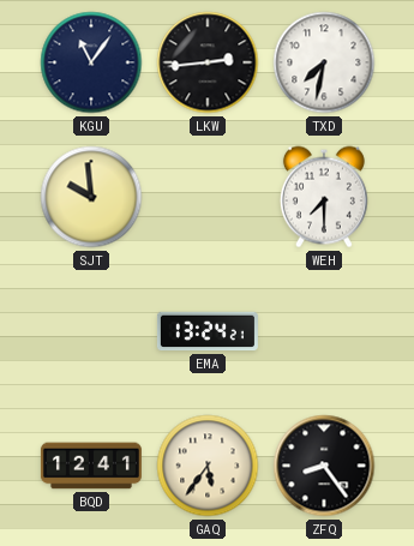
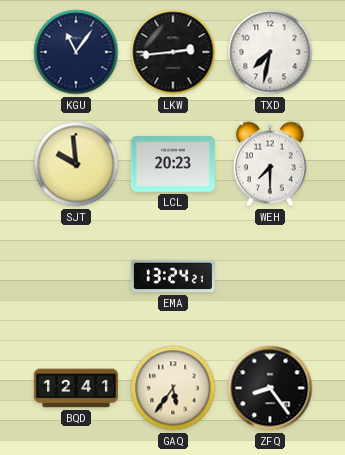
LCL: none -> 20:23 (173, 164)
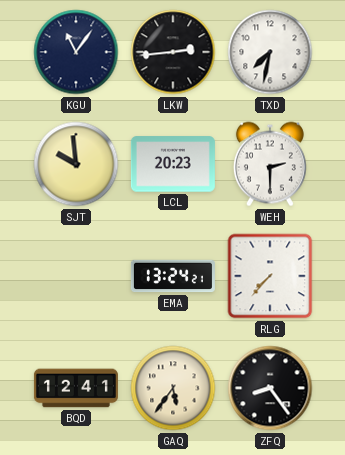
WEH: 7:30 -> 2:30 (270, 164)
RLG: none -> 7:37 (270, 276)
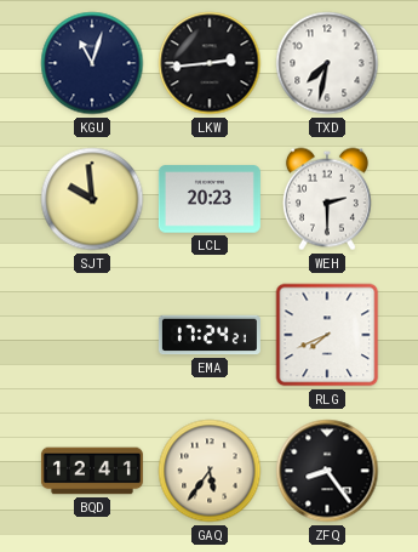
KGU: 11:06 -> 11:03 (92, 63)
EMA: 13:24 -> 17:24 (210, 335)
RLG: 7:37 -> 7:41 (327, 335)
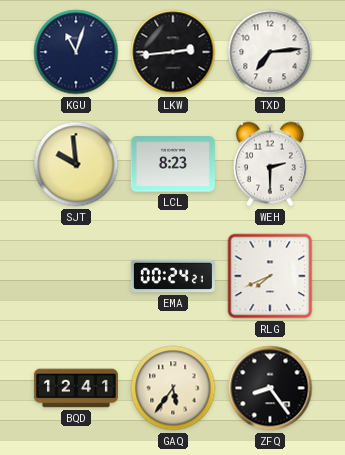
TXD: 7:32 -> 7:14 (270, 52)
LCL: 20:23 -> 8:23 (173, 164)
EMA: 17:24 -> 00:24 (173, 276)
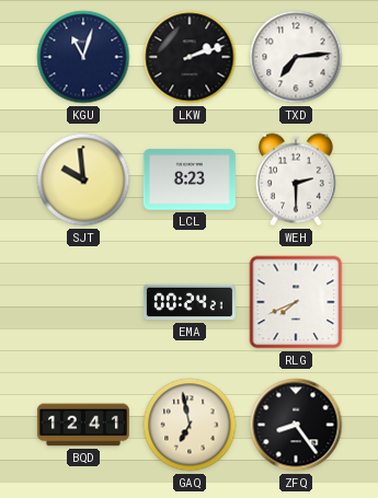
LKW: 2:44 -> 2:12 (190, 57)
GAQ: 5:36 -> 6:58 (190, 425)
